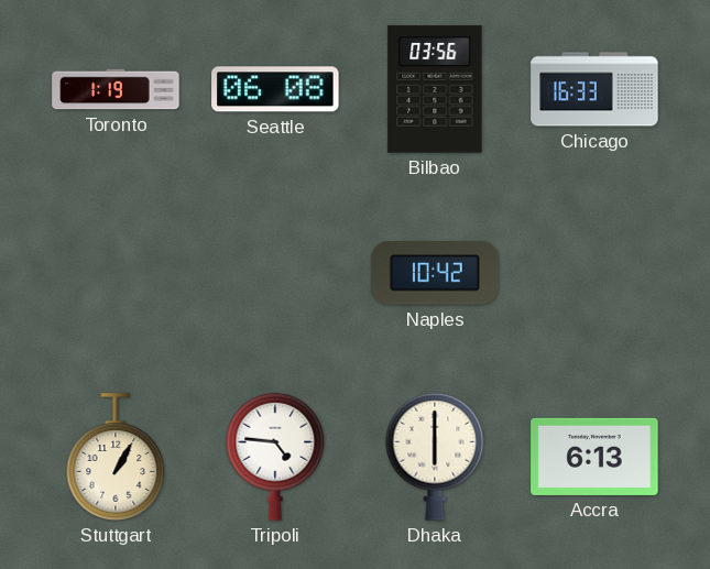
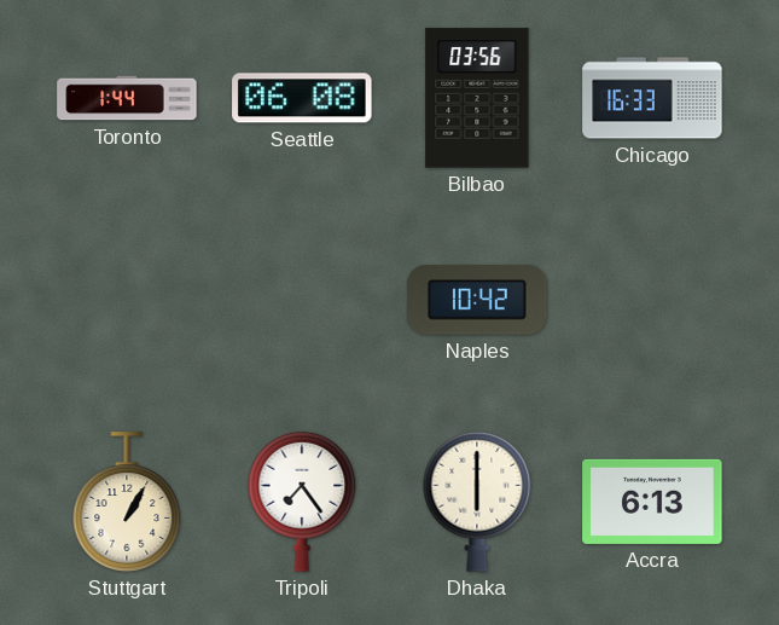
Toronto: 1:19 -> 1:44 (127, 98)
Tripoli: 4:46 -> 7:24 (302, 502)
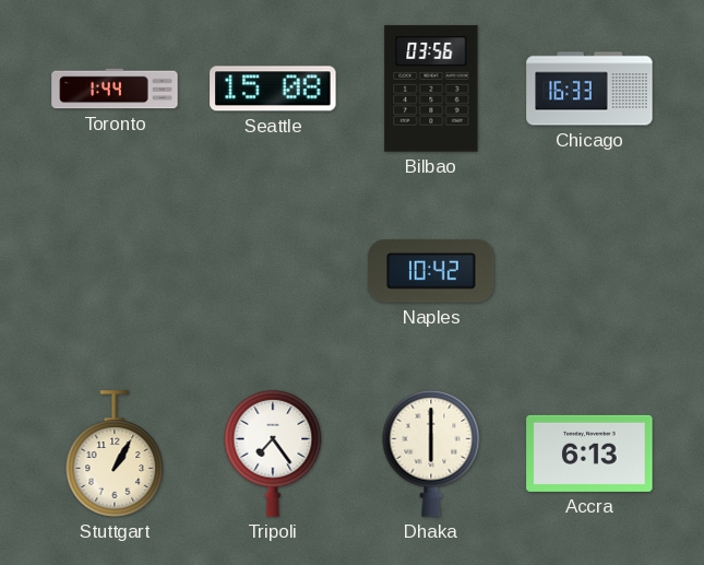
Seattle: 06:08 -> 15:08 (273, 89)
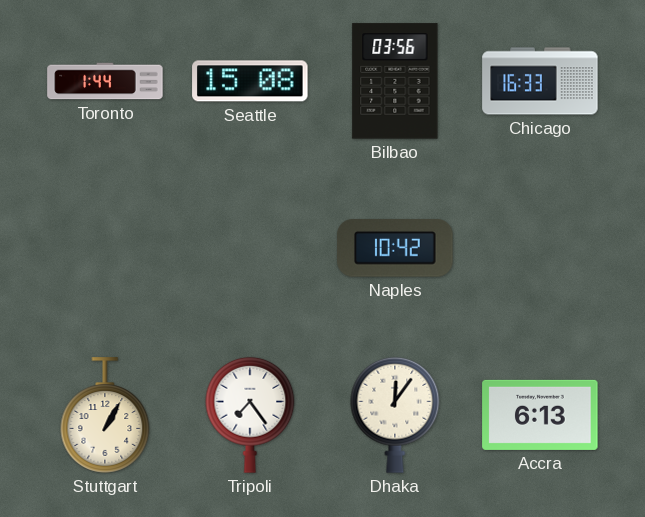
Dhaka: 6:00 -> 12:06 (395, 415)
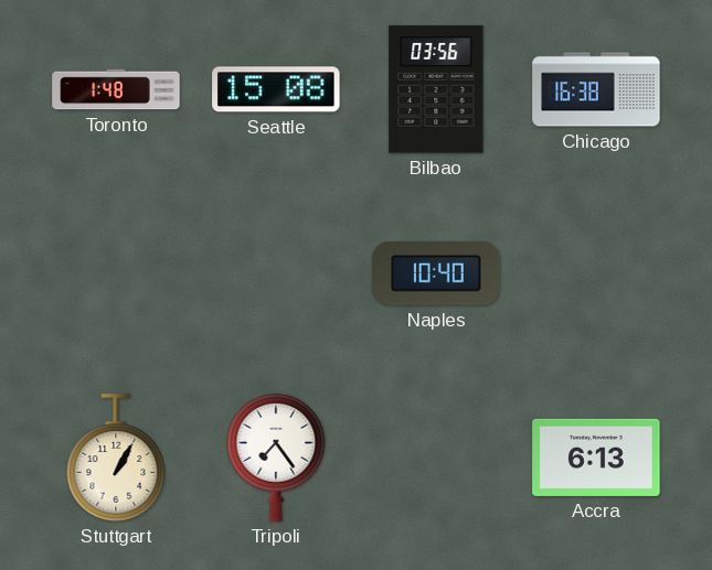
Toronto: 1:44 -> 1:48 (116, 89)
Chicago: 16:33 -> 16:38 (596, 89)
Naples: 10:42 -> 10:40 (436, 273)
Dhaka: 12:06 -> none (395, 415)
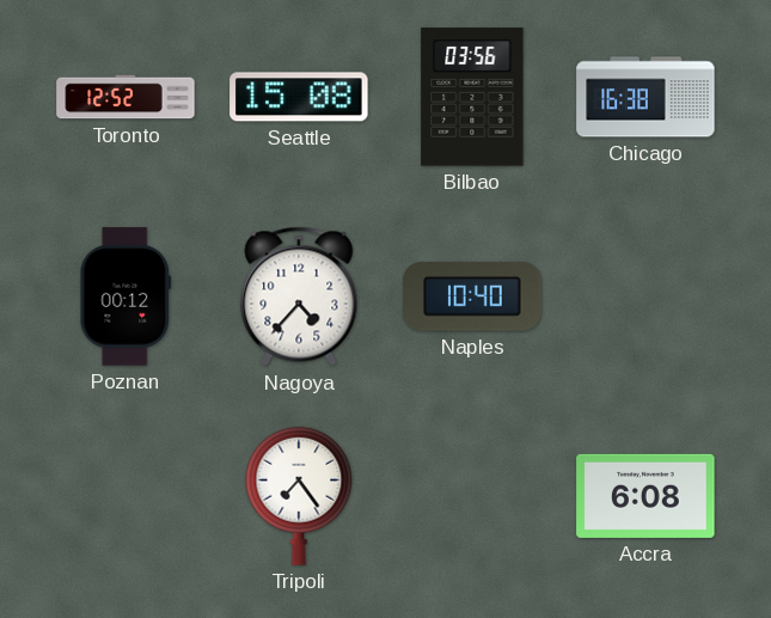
Toronto: 1:48 -> 12:52 (126, 97)
Poznan: none -> 00:12 (124, 296)
Nagoya: none -> 4:37 (299, 296)
Stuttgart: 1:05 -> none (116, 458)
Accra: 6:13 -> 6:08 (645, 496)
